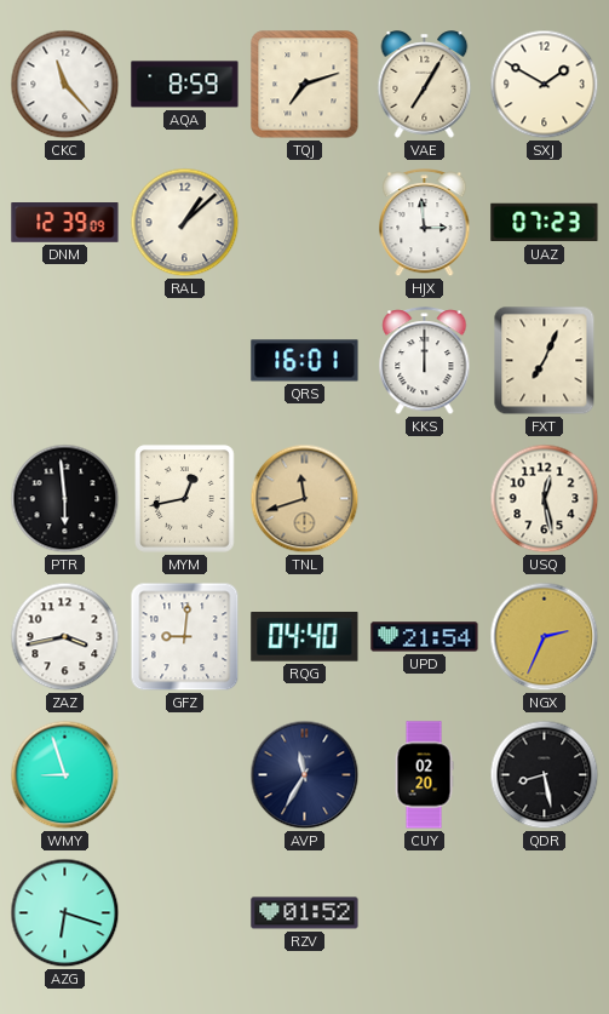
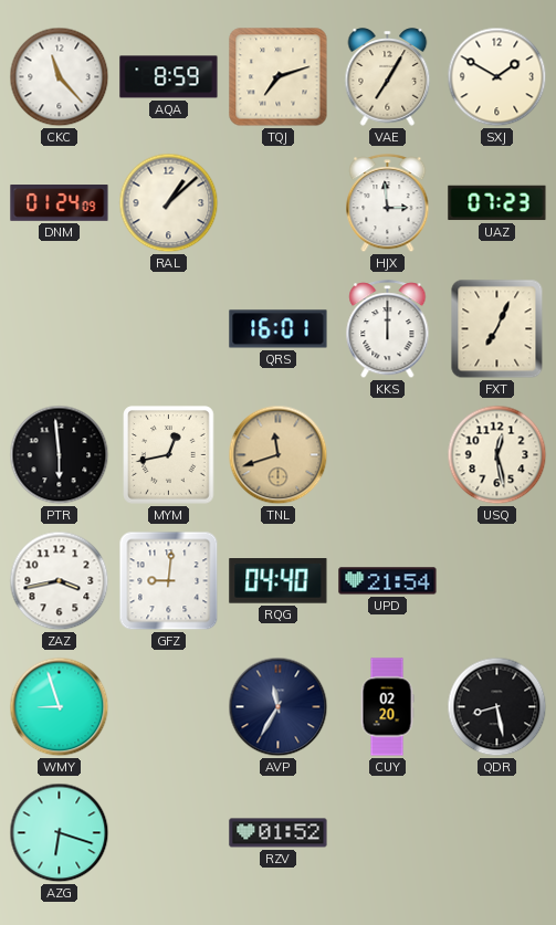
DNM: 12:39 -> 01:24 (60, 203)
NGX: 2:34 -> none (545, 637)
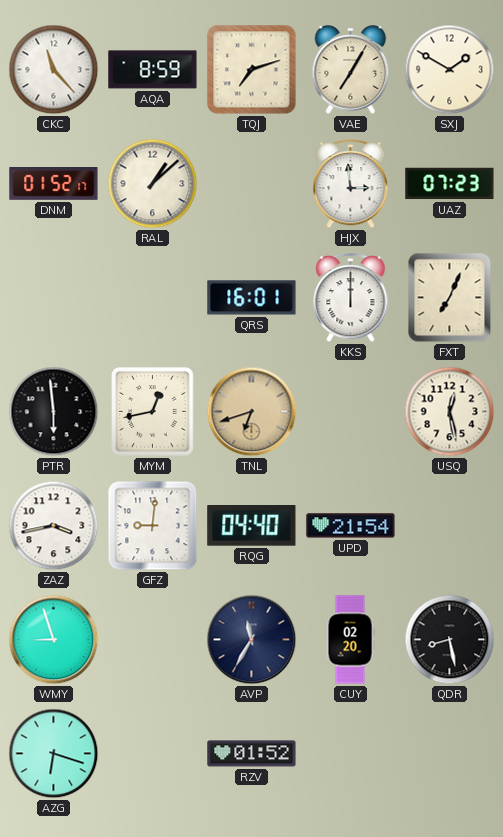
DNM: 01:24 -> 01:52 (54, 184)
TNL: 11:42 -> 6:42 (252, 412)
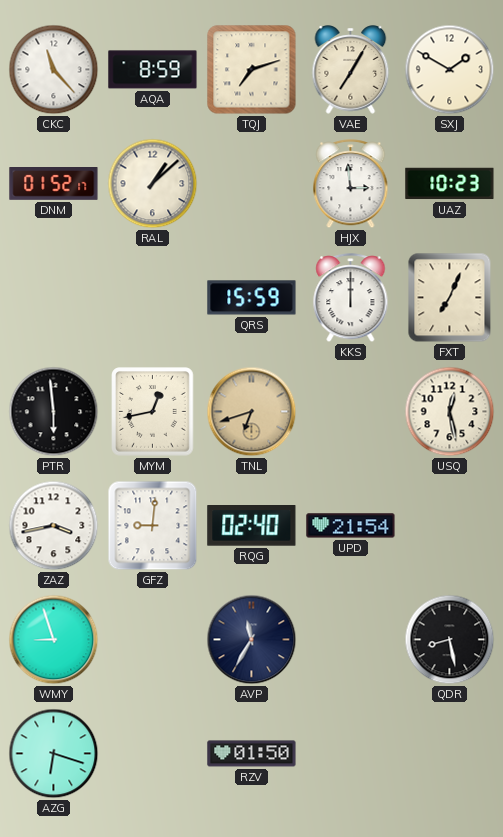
UAZ: 07:23 -> 10:23 (450, 184)
QRS: 16:01 -> 15:59 (252, 298)
RQG: 04:40 -> 02:40 (252, 526)
CUY: 02:20 -> none (350, 640)
RZV: 01:52 -> 01:50 (252, 754)
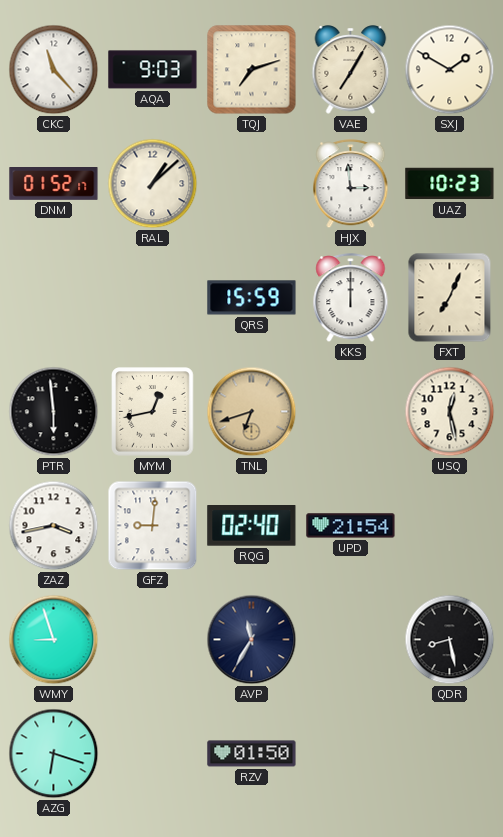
AQA: 8:59 -> 9:03 (153, 70)
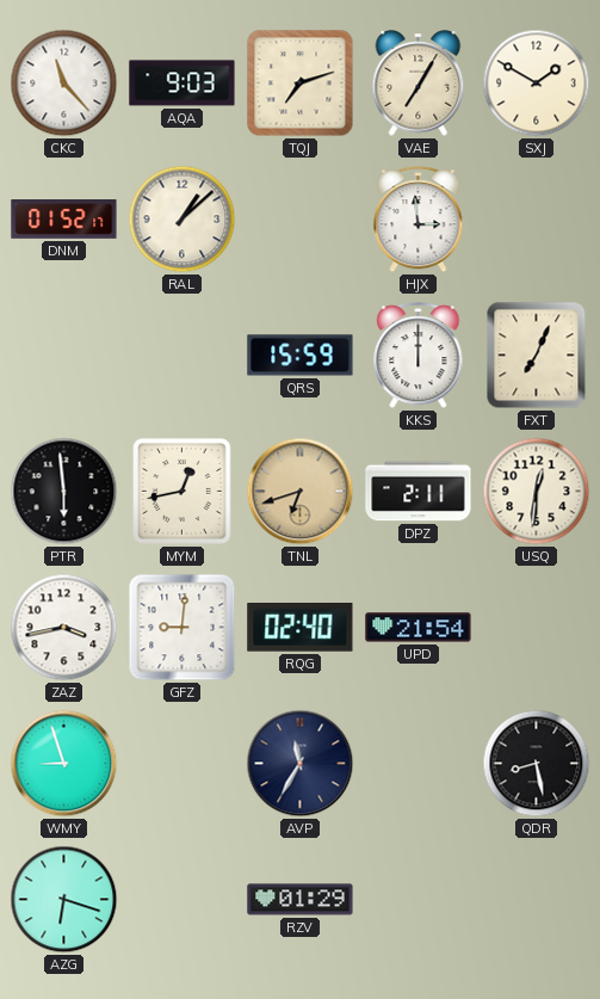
UAZ: 10:23 -> none (450, 184)
DPZ: none -> 2:11 (419, 492)
USQ: 12:28 -> 12:31 (537, 492)
RZV: 01:50 -> 01:29 (301, 900)
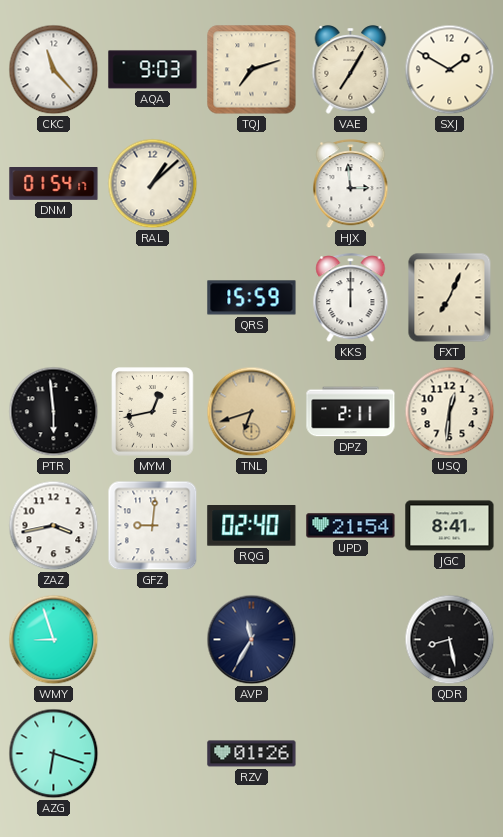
DNM: 01:52 -> 01:54 (54, 184)
JGC: none -> 8:41 (450, 526)
RZV: 01:29 -> 01:26 (252, 754)
